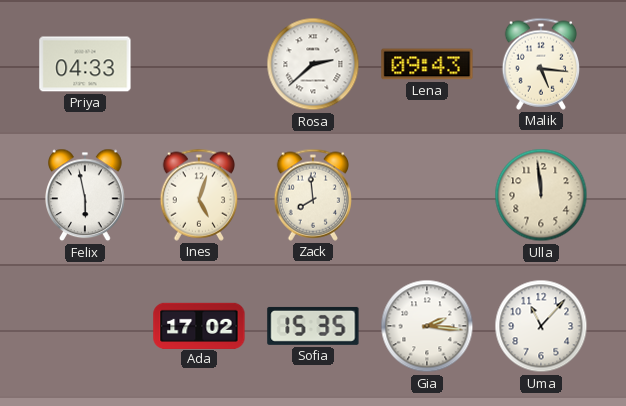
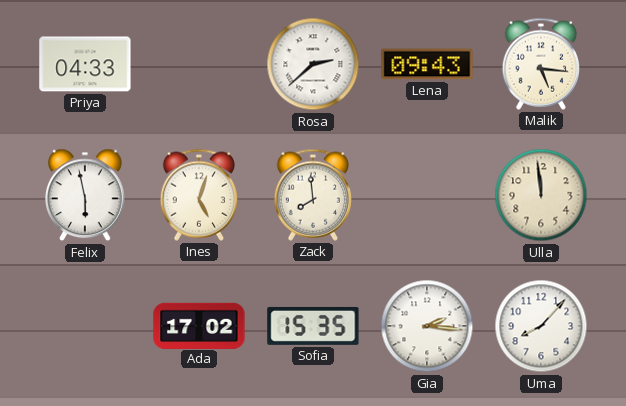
Uma: 11:07 -> 8:07 (541, 326)
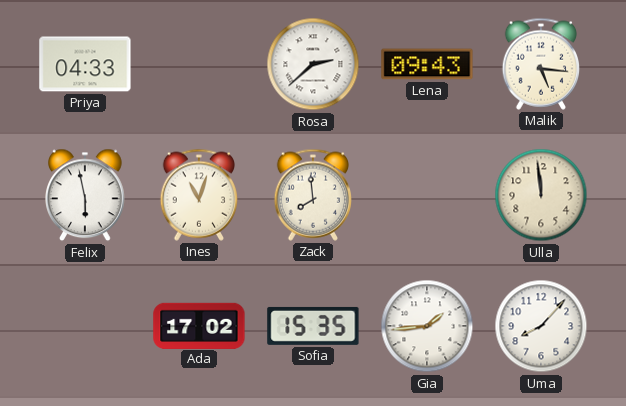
Ines: 5:03 -> 11:03 (198, 195)
Gia: 2:16 -> 1:44 (427, 326)
